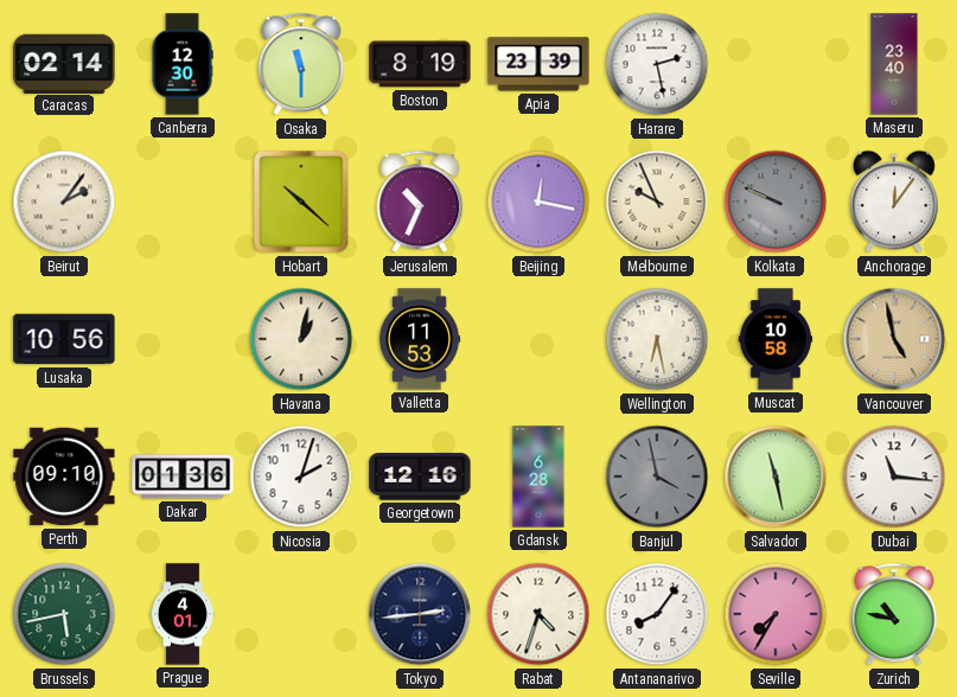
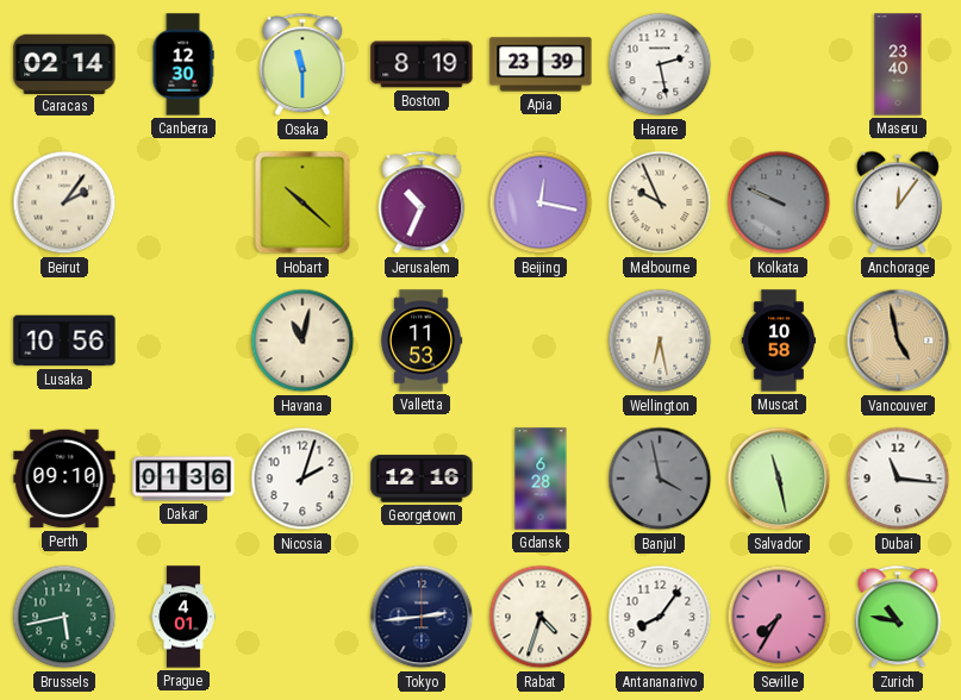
Havana: 1:02 -> 11:02 (302, 340)
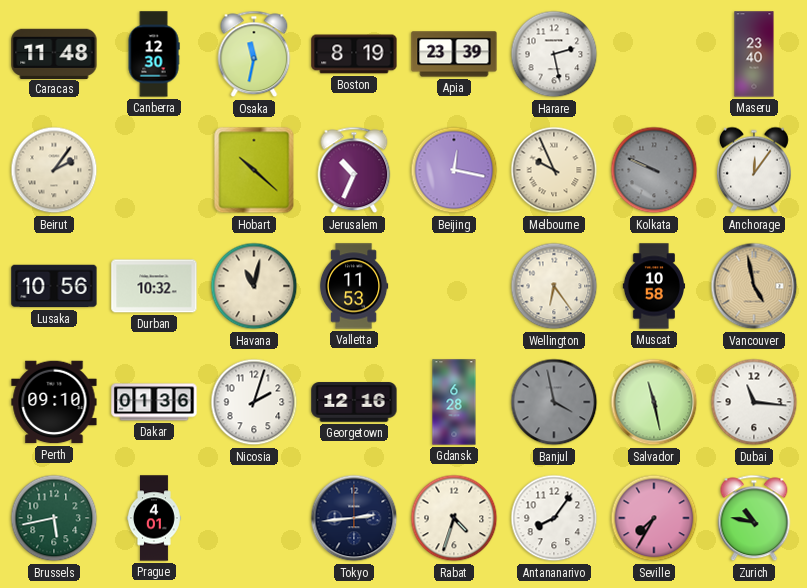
Caracas: 02:14 -> 11:48 (54, 53)
Osaka: 11:30 -> 11:32 (254, 54)
Durban: none -> 10:32 (154, 286)
Wellington: 6:28 -> 6:24 (554, 286)
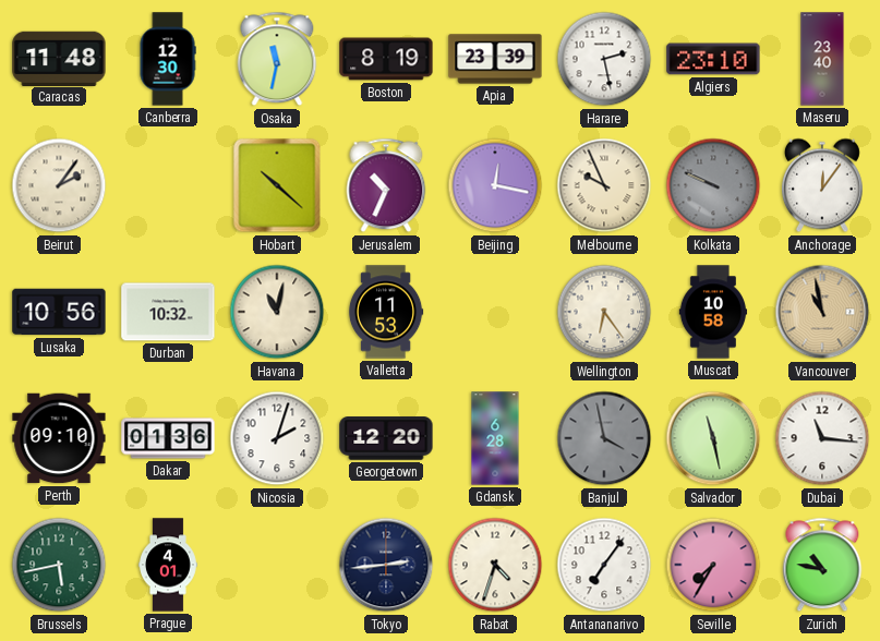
Algiers: none -> 23:10 (713, 59)
Vancouver: 4:58 -> 10:58 (822, 312)
Georgetown: 12:16 -> 12:20 (386, 438)
Antananarivo: 8:06 -> 7:06 (604, 565)
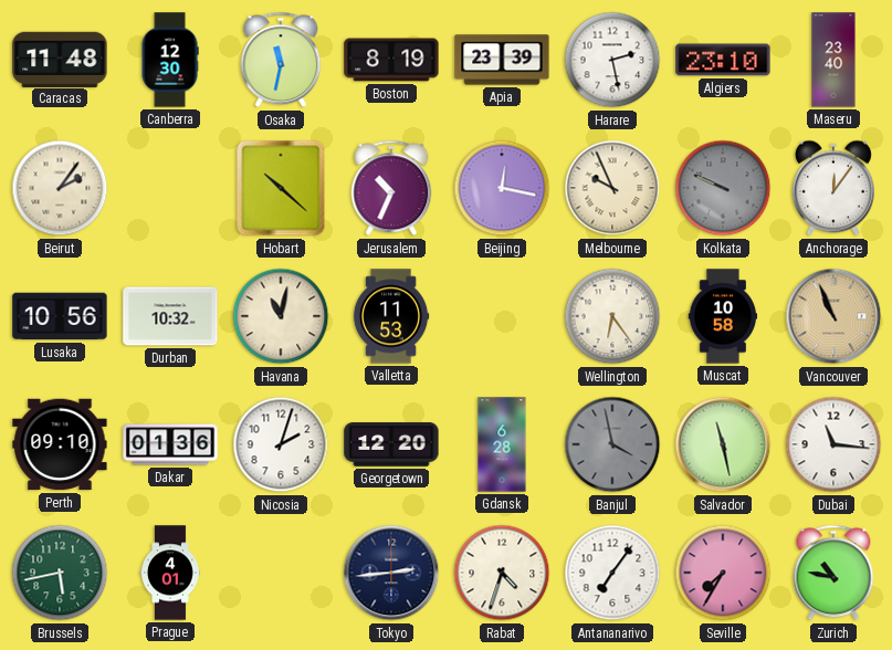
Vancouver: 10:58 -> 10:56 (833, 316)
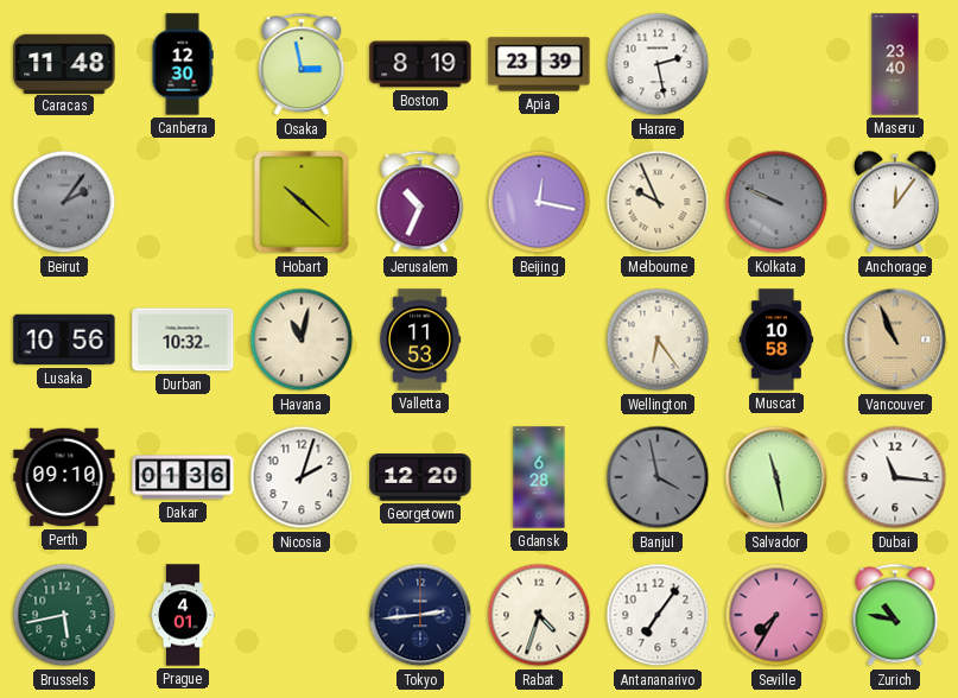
Osaka: 11:32 -> 2:58 (302, 64)
Algiers: 23:10 -> none (723, 60)
Beirut dial: cream -> grey (64, 202)
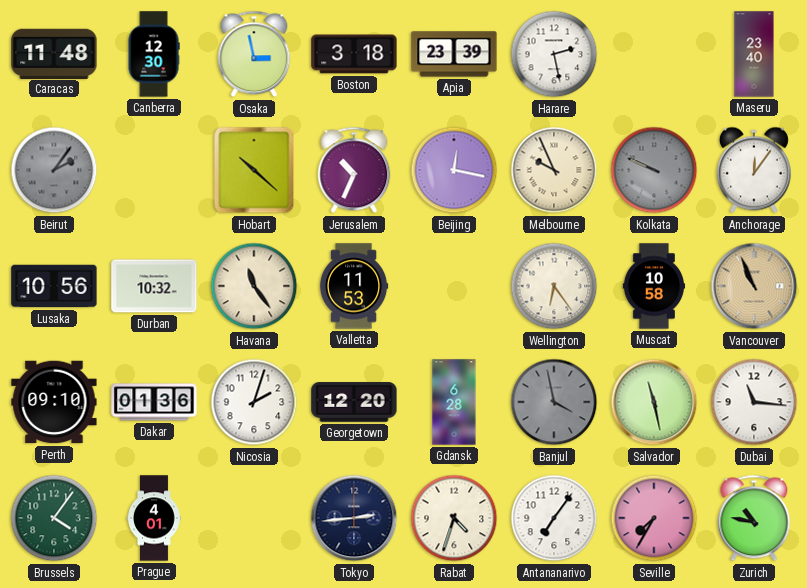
Boston: 8:19 -> 3:18 (354, 54)
Havana: 11:02 -> 11:24 (254, 286)
Brussels: 5:43 -> 4:06 (54, 518)
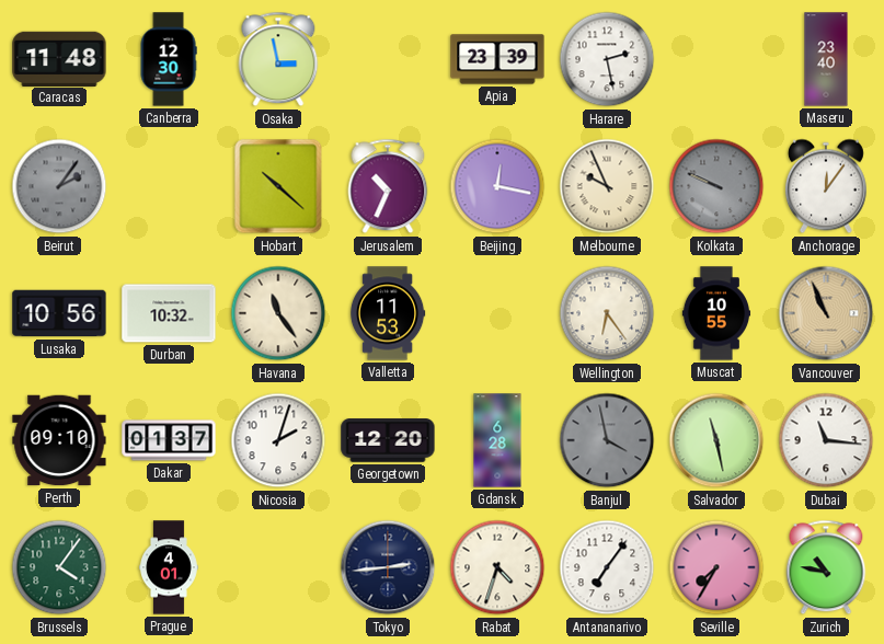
Boston: 3:18 -> none (354, 54)
Muscat: 10:58 -> 10:55 (716, 313)
Dakar: 01:36 -> 01:37 (169, 440)
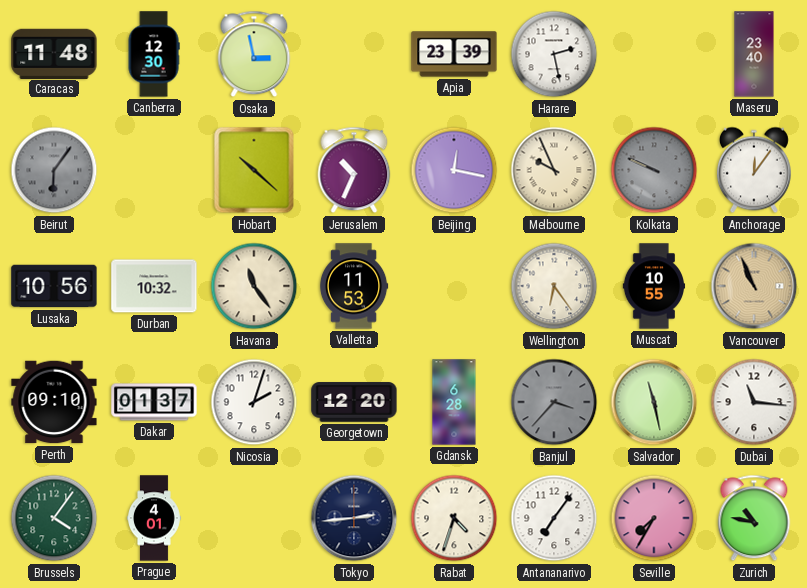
Beirut: 2:06 -> 6:06 (54, 170)
Banjul: 3:58 -> 3:37 (554, 402)
